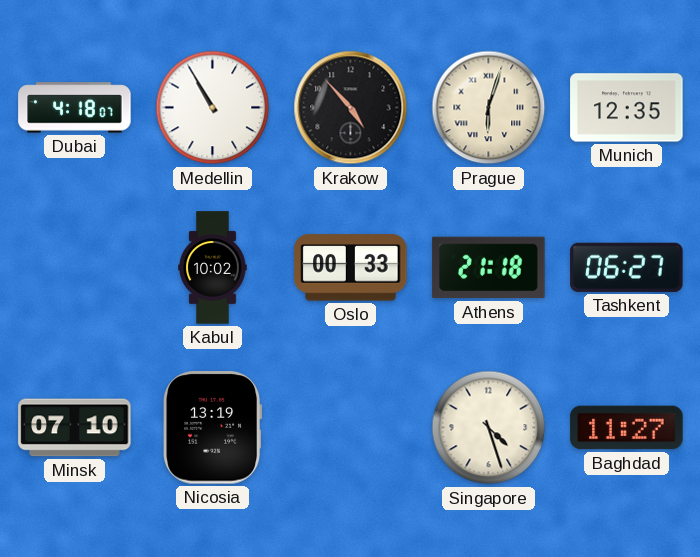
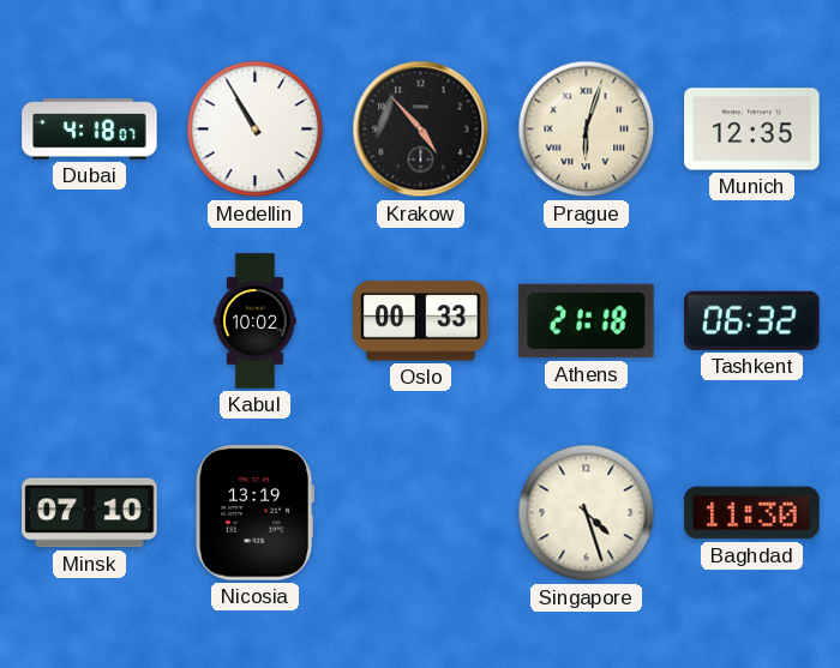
Tashkent: 06:27 -> 06:32 (752, 320)
Baghdad: 11:27 -> 11:30 (752, 513)
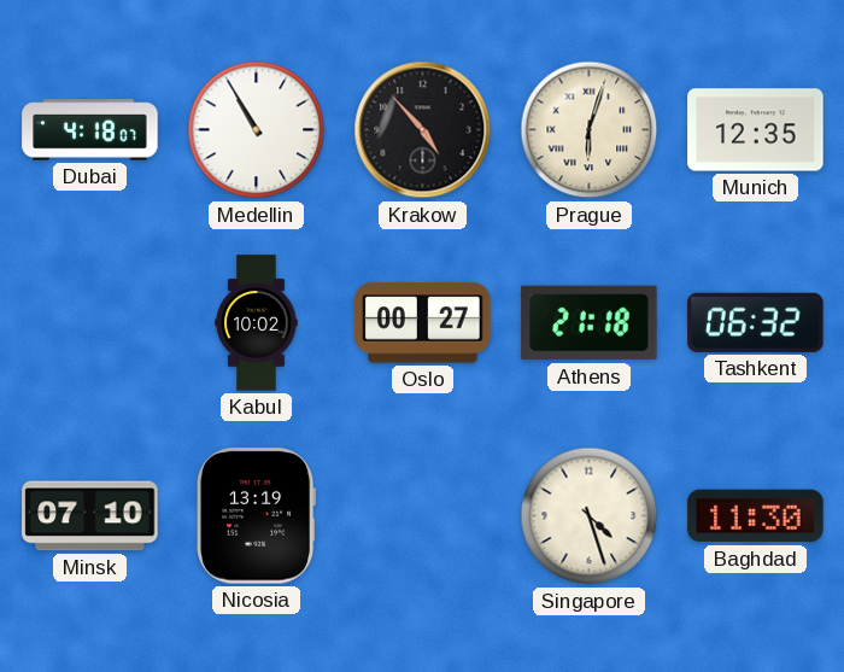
Oslo: 00:33 -> 00:27 (423, 323)
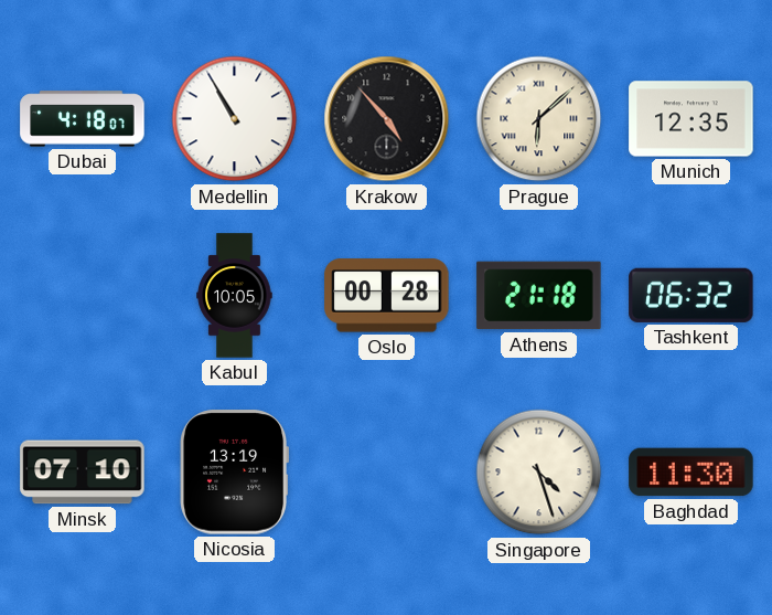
Prague: 6:03 -> 6:08 (539, 119)
Kabul: 10:02 -> 10:05 (235, 296)
Oslo: 00:27 -> 00:28 (387, 296)
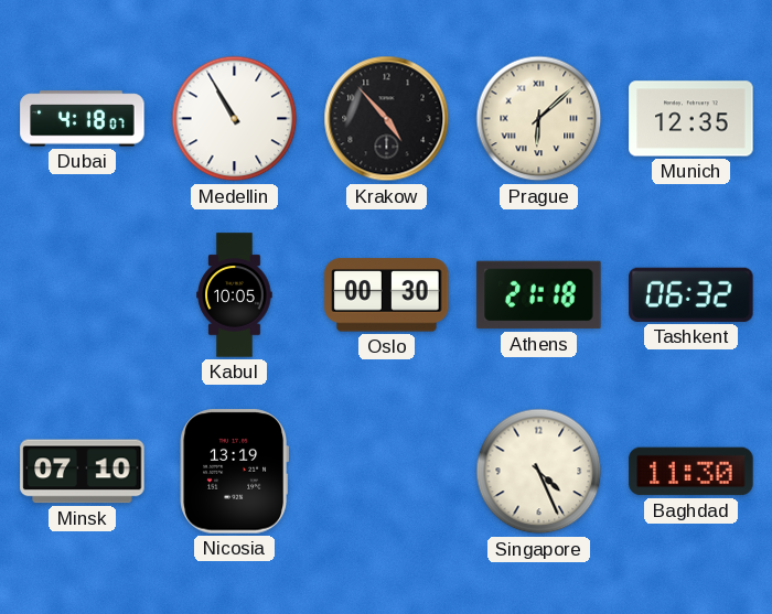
Oslo: 00:28 -> 00:30 (387, 295)
Singapore: 4:27 -> 4:26 (539, 472)
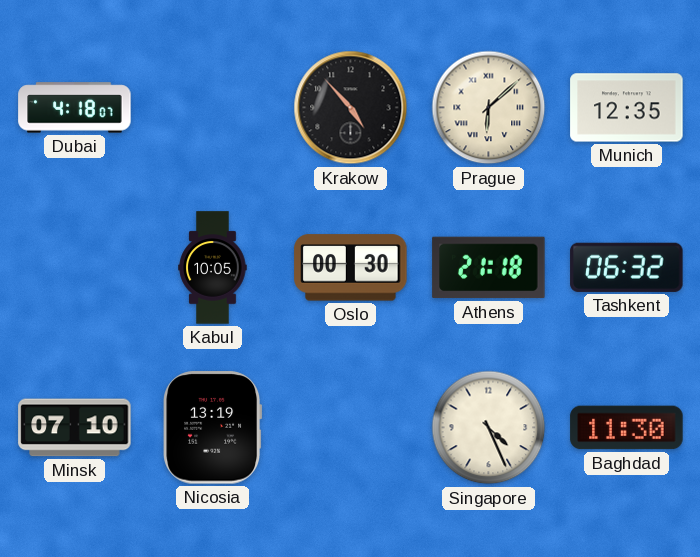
Medellin: 10:55 -> none (235, 119)
